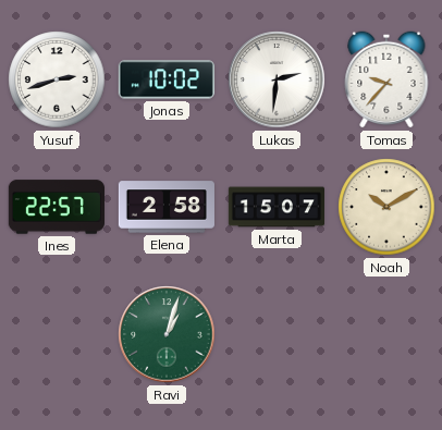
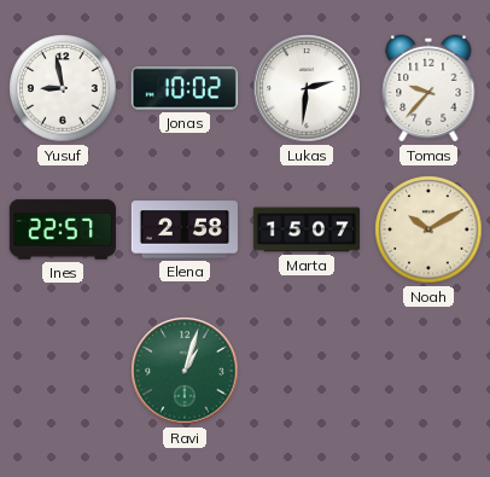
Yusuf: 2:42 -> 8:58 (63, 88)
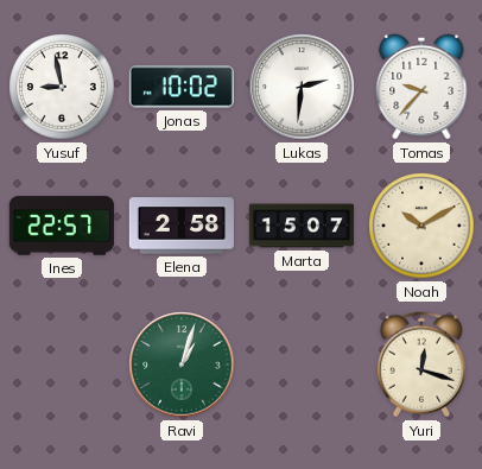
Yuri: none -> 12:18 (421, 365)
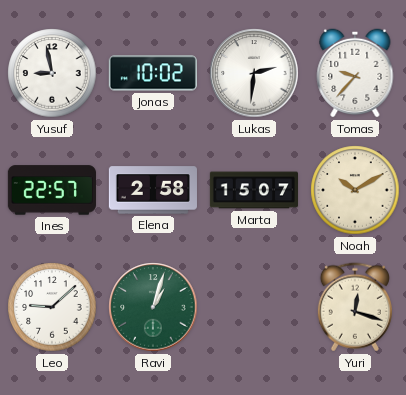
Leo: none -> 9:08 (52, 307)
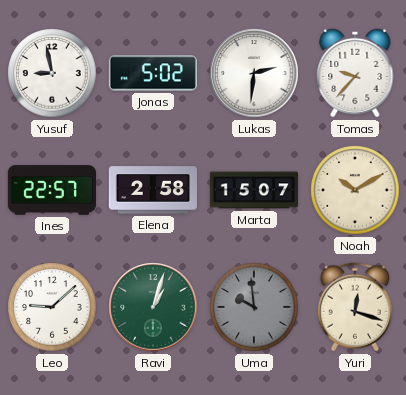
Jonas: 10:02 -> 5:02 (153, 73)
Uma: none -> 9:59 (254, 307)
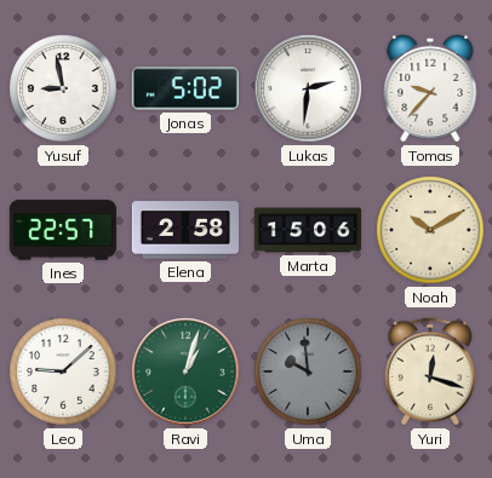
Marta: 15:07 -> 15:06 (307, 230)
